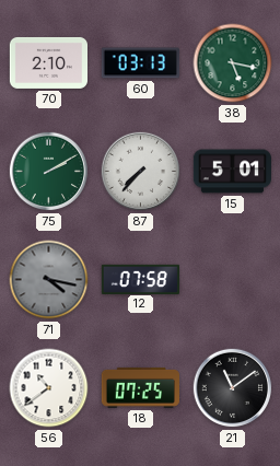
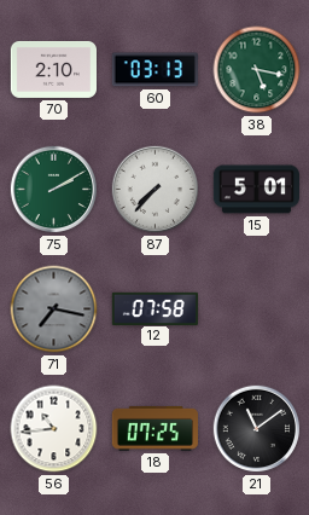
71: 4:17 -> 7:17 (54, 309)
56: 10:39 -> 10:44 (54, 429)
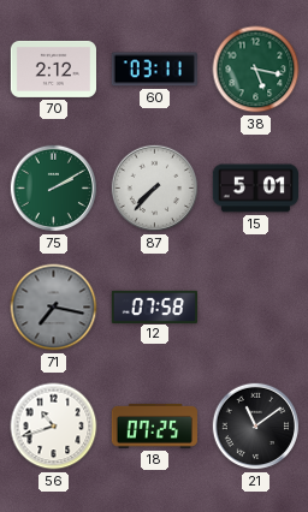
70: 2:10 -> 2:12 (53, 69)
60: 03:13 -> 03:11 (154, 70)
56: 10:44 -> 10:42 (54, 427)
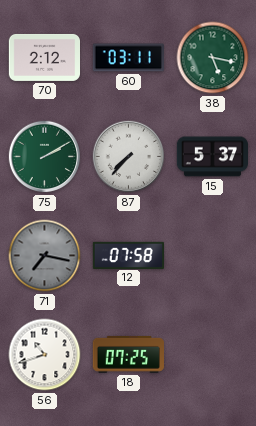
15: 5:01 -> 5:37 (212, 157)
21: 11:09 -> none (256, 427)
